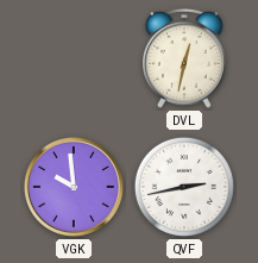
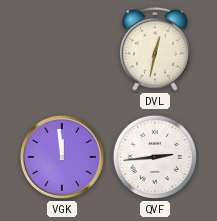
VGK: 9:59 -> 11:59 (62, 157)
QVF: 2:43 -> 2:44 (155, 157)
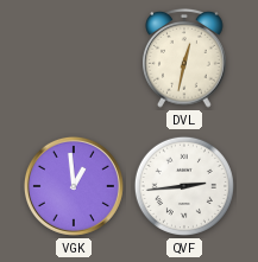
VGK: 11:59 -> 12:59 (74, 186)
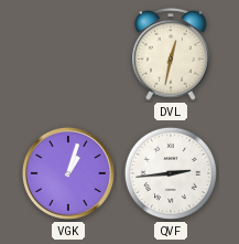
VGK: 12:59 -> 1:03 (68, 173)
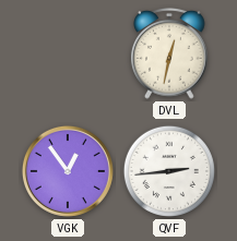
VGK: 1:03 -> 12:54 (68, 171)
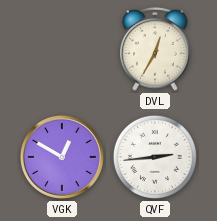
DVL: 12:32 -> 12:35 (155, 49)
VGK: 12:54 -> 12:50 (62, 157)
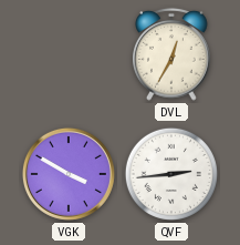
VGK: 12:50 -> 3:50 (69, 174)
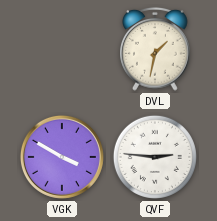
DVL: 12:35 -> 1:32 (155, 49)
QVF: 2:44 -> 2:46 (155, 157)
